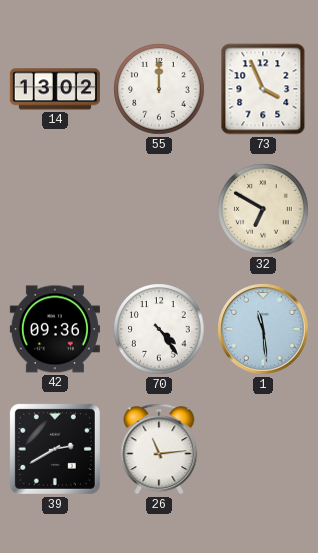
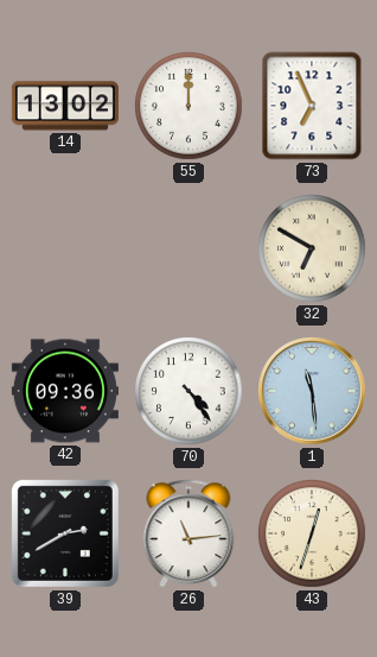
73: 3:56 -> 6:56 (312, 106)
43: none -> 12:33 (312, 533)
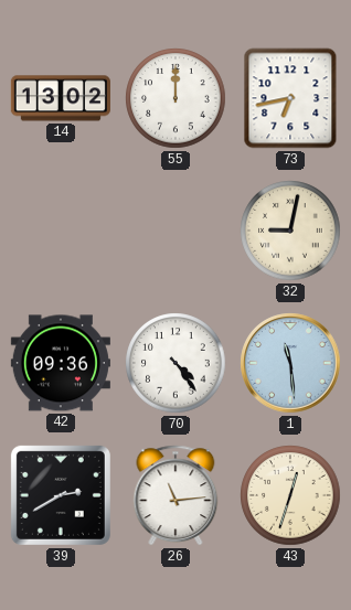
73: 6:56 -> 6:43 (290, 98)
32: 6:50 -> 9:02 (290, 231)
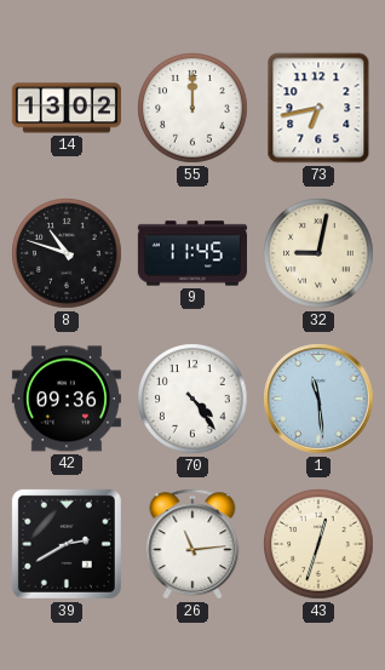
8: none -> 10:48 (67, 253)
9: none -> 11:45 (192, 253)
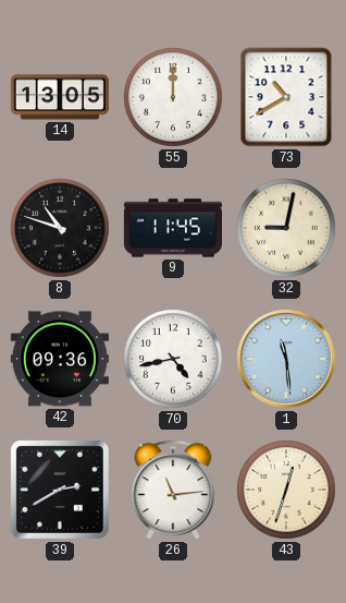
14: 13:02 -> 13:05 (60, 97)
73: 6:43 -> 10:40 (286, 97)
70: 4:24 -> 4:43 (173, 359)
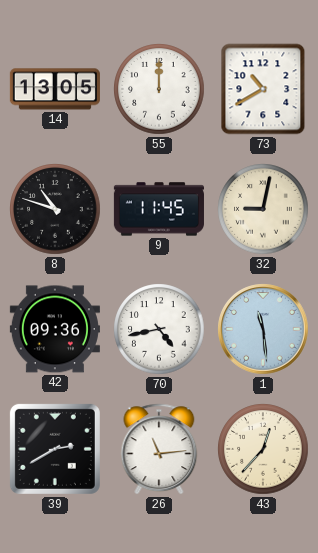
43: 12:33 -> 12:37 (263, 449)
